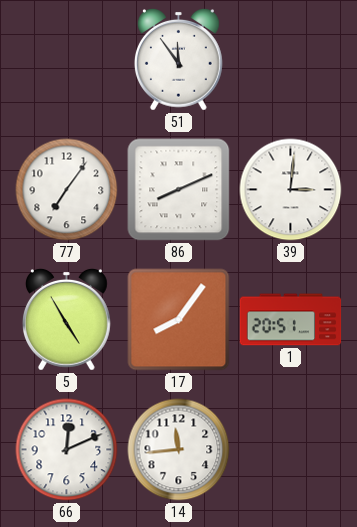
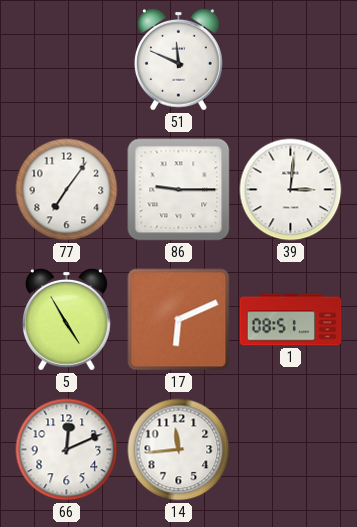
51: 11:54 -> 11:49 (178, 59)
86: 8:11 -> 9:15 (179, 190)
17: 8:06 -> 6:11 (179, 320)
1: 20:51 -> 08:51 (291, 320)
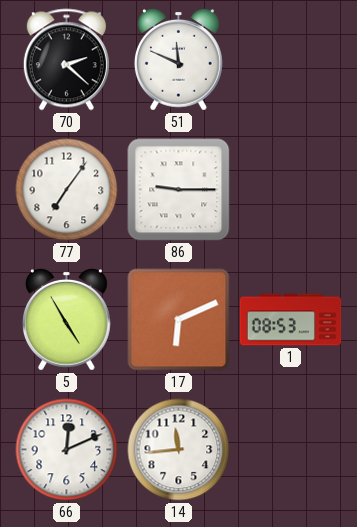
70: none -> 2:22 (66, 60)
39: 3:01 -> none (291, 190)
1: 08:51 -> 08:53 (291, 320)
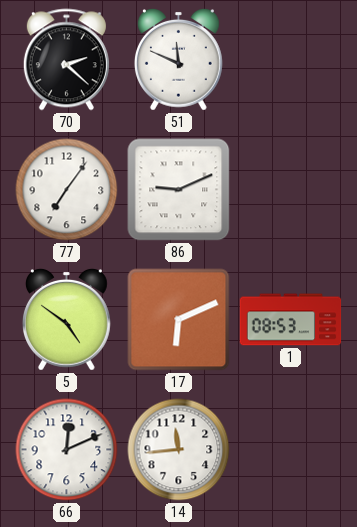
86: 9:15 -> 9:11 (179, 190)
5: 4:55 -> 4:51 (66, 319)
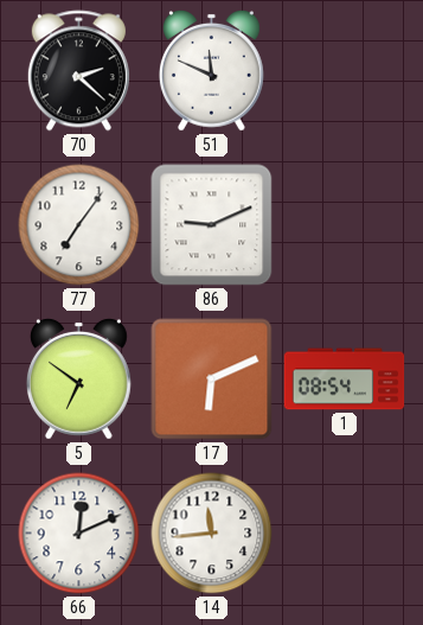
5: 4:51 -> 6:51 (78, 378)
1: 08:53 -> 08:54 (345, 380)
